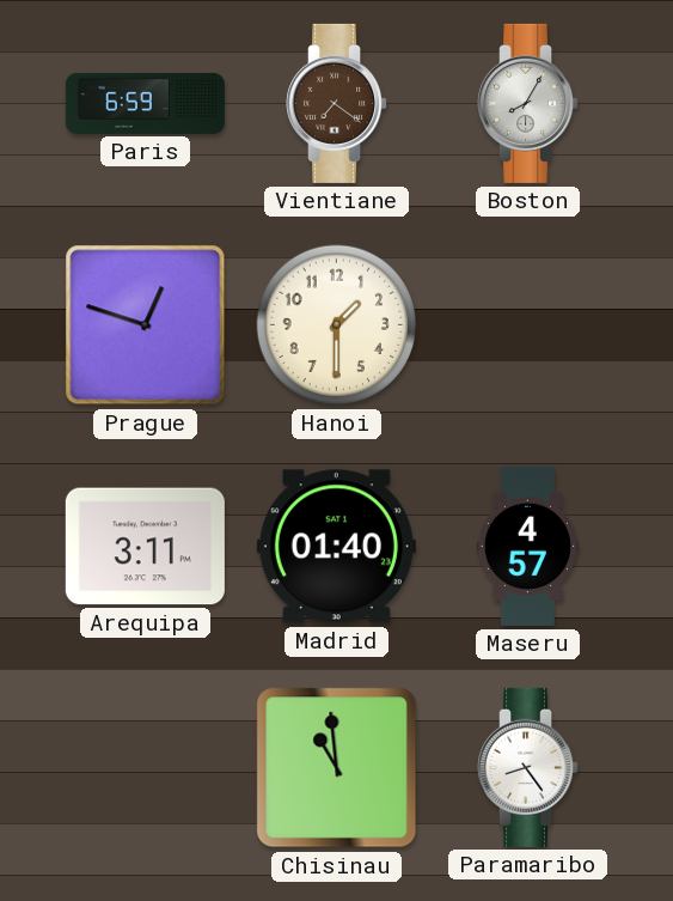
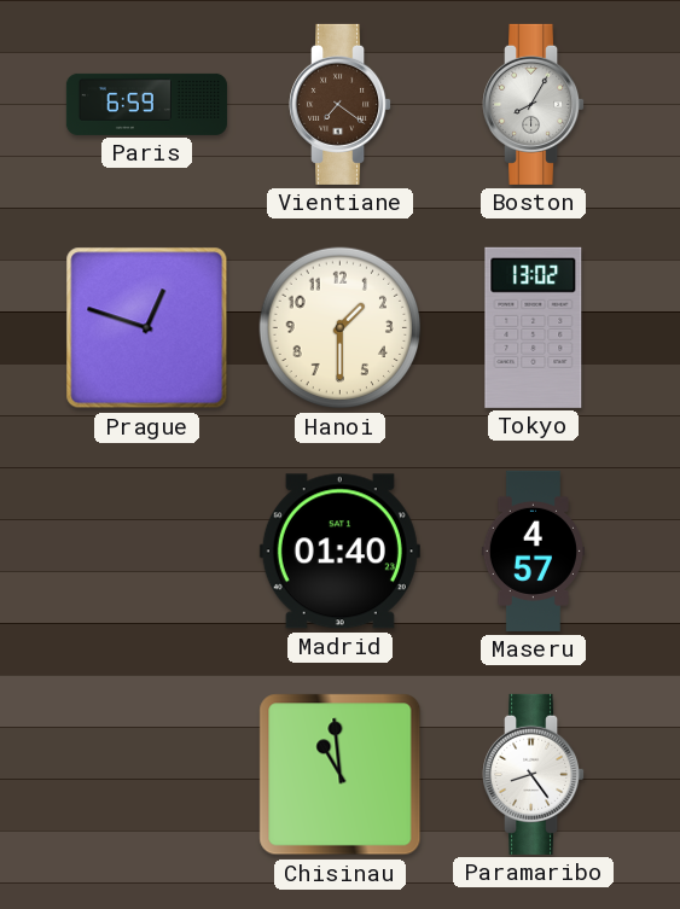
Tokyo: none -> 13:02 (534, 327)
Arequipa: 3:11 -> none (145, 547)
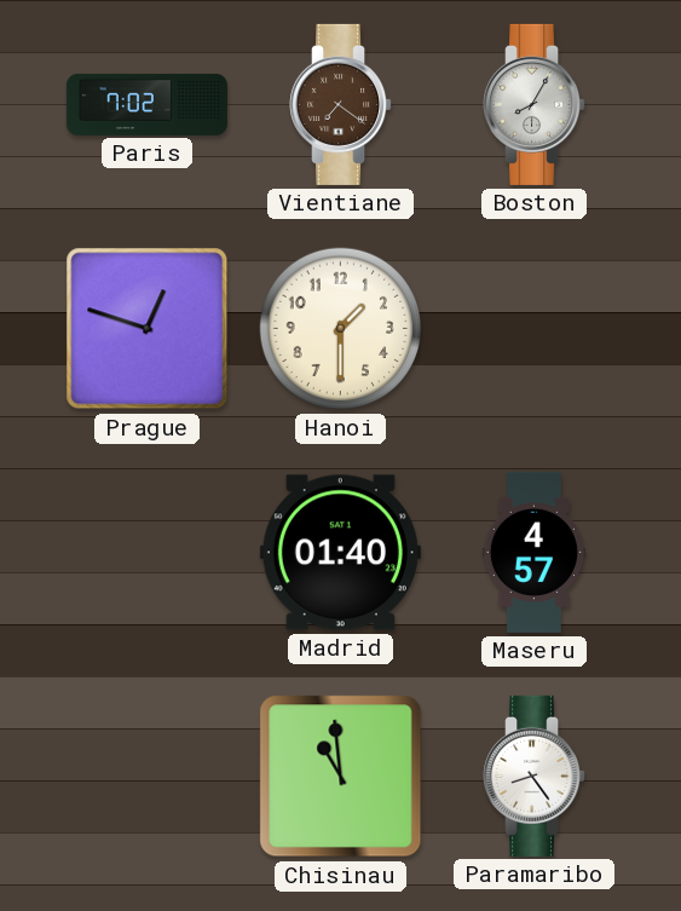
Paris: 6:59 -> 7:02 (146, 104)
Tokyo: 13:02 -> none (534, 327)
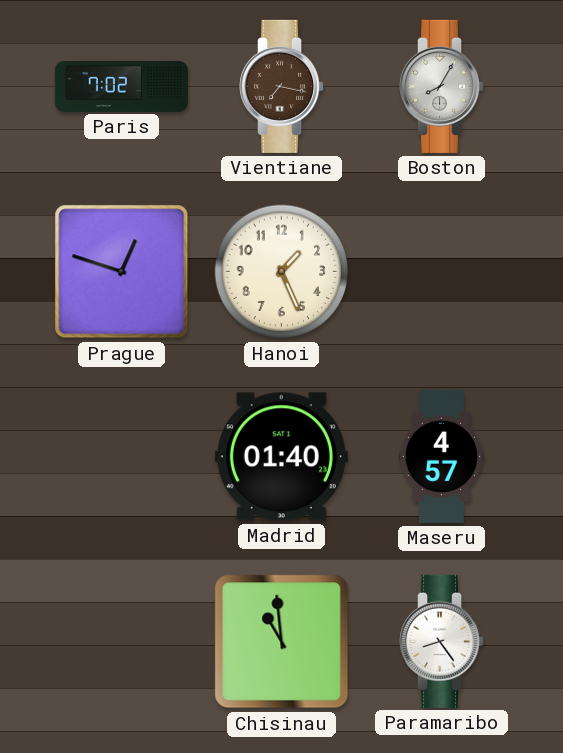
Vientiane: 7:21 -> 7:17 (282, 86)
Hanoi: 1:30 -> 1:26 (282, 272)
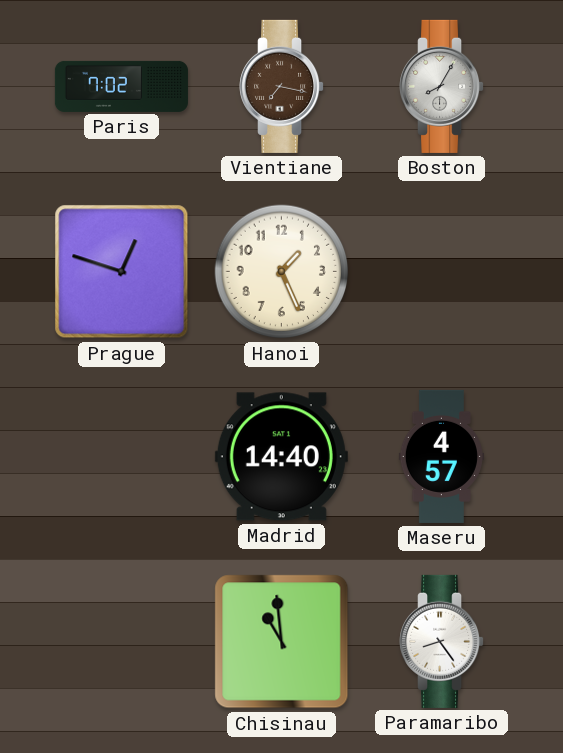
Madrid: 01:40 -> 14:40 (281, 457)
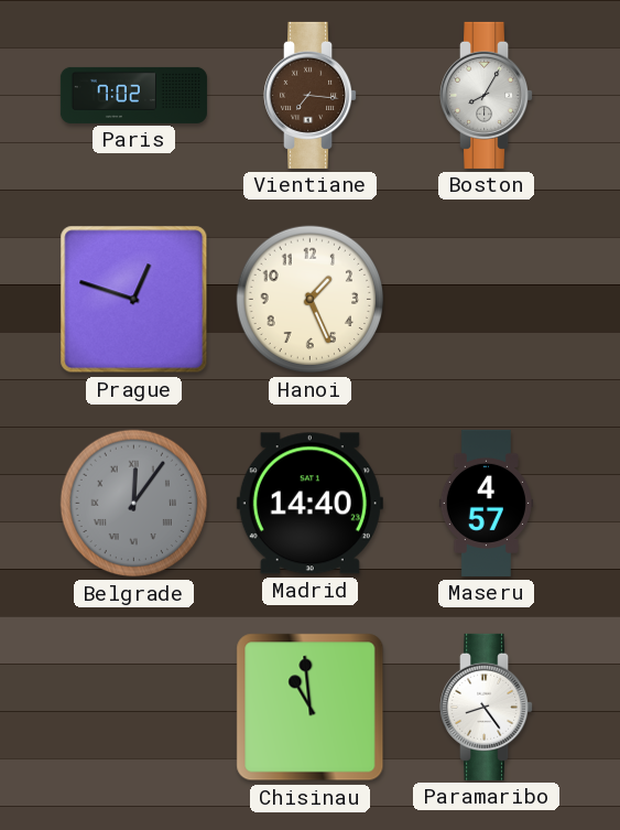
Vientiane: 7:17 -> 7:16 (311, 95)
Belgrade: none -> 12:06 (134, 504)
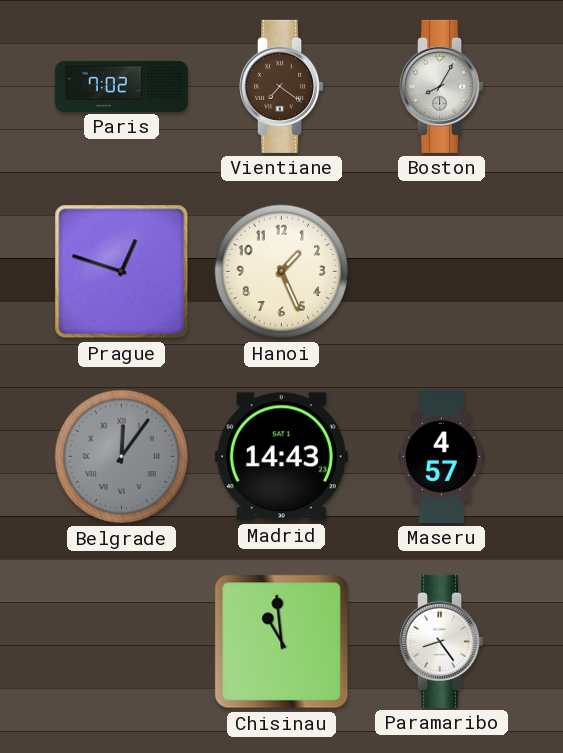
Vientiane: 7:16 -> 7:21 (282, 86)
Madrid: 14:40 -> 14:43 (281, 457)
